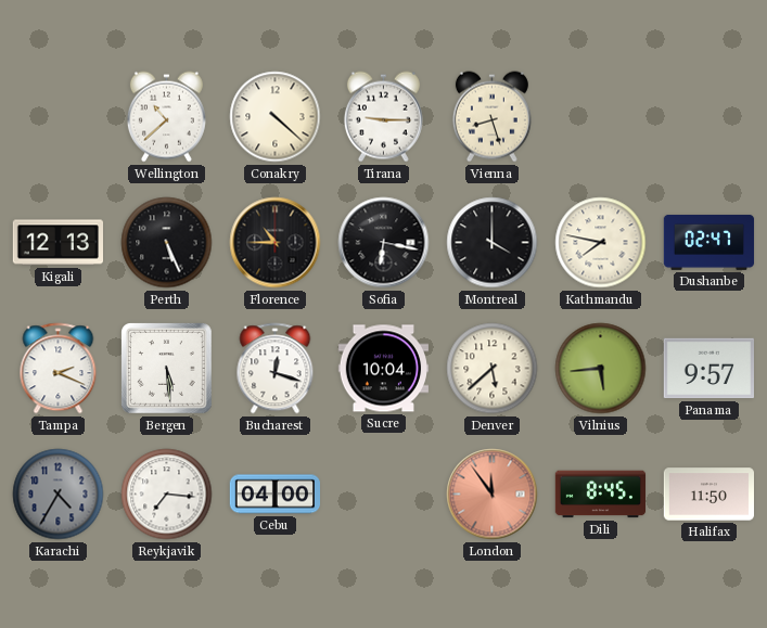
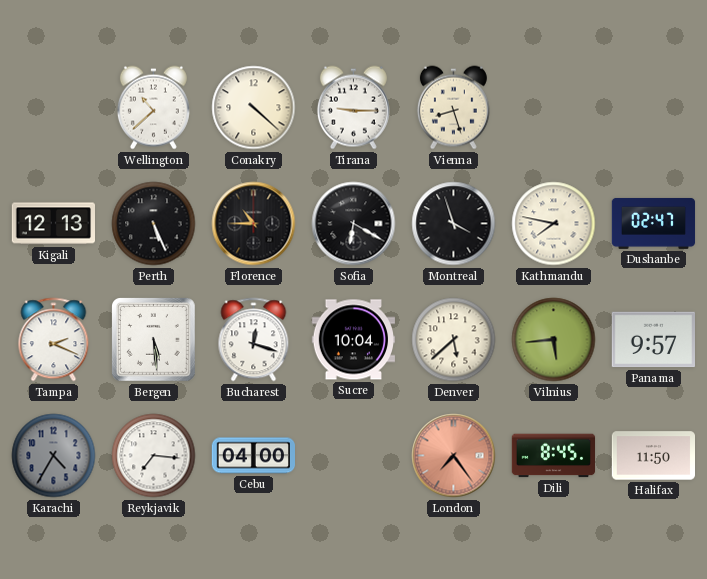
Sofia: 6:17 -> 6:20 (354, 224)
Montreal: 4:00 -> 3:57 (454, 224)
London: 11:54 -> 7:24 (454, 456)
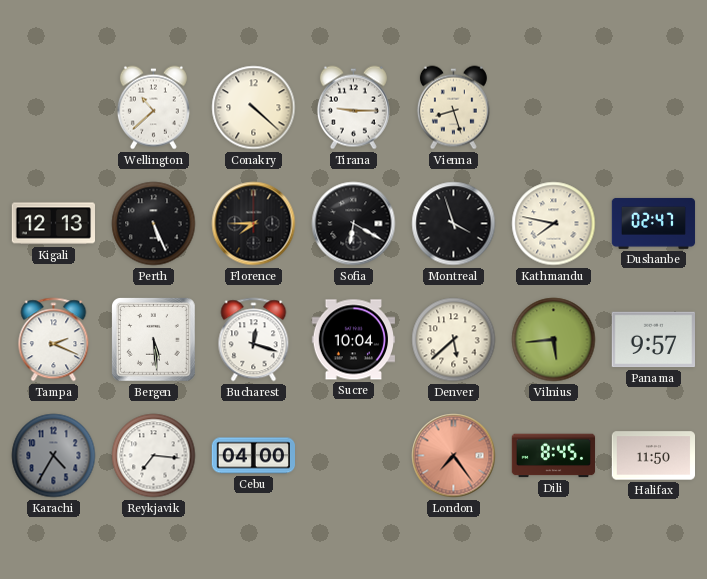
Florence: 10:45 -> 7:45 (254, 224)
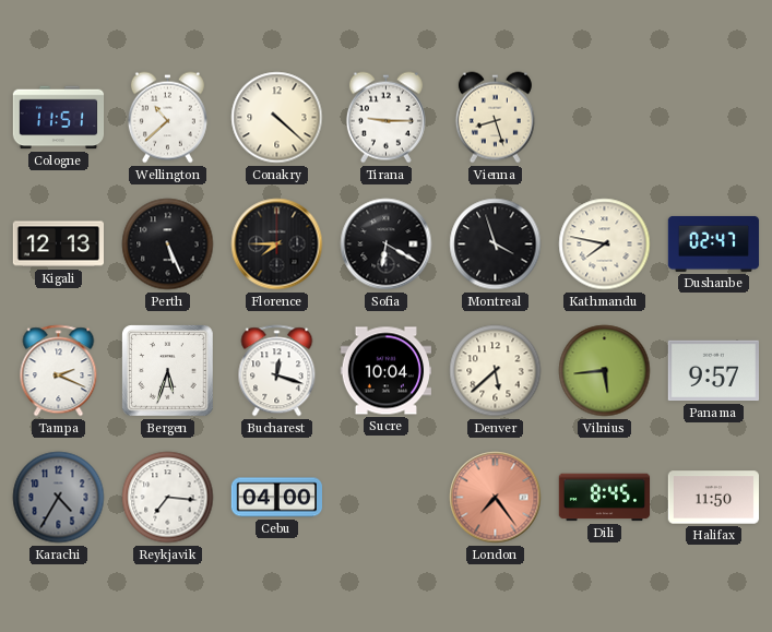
Cologne: none -> 11:51 (59, 118)
Bergen: 5:29 -> 5:33 (168, 371)
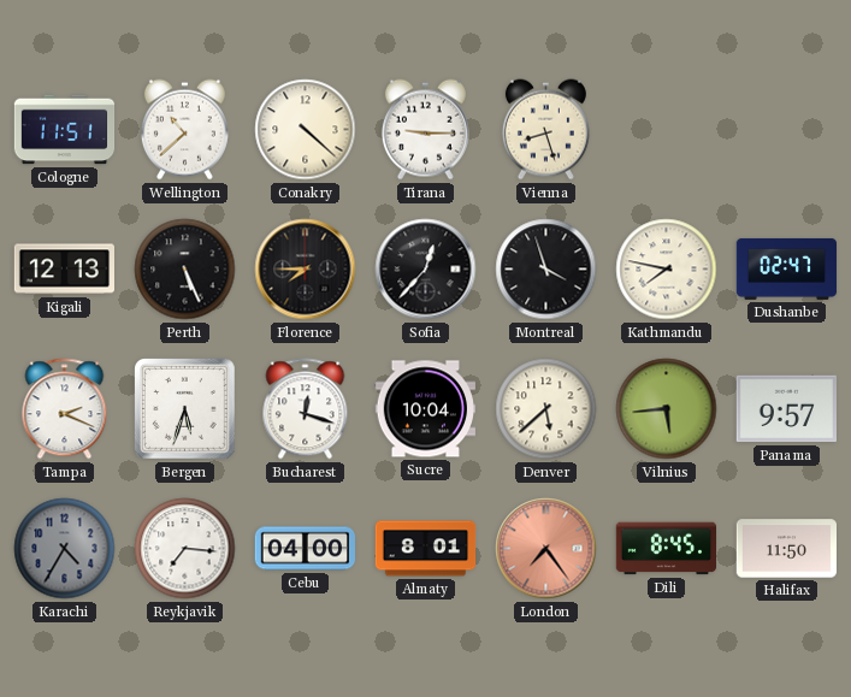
Sofia: 6:20 -> 12:37 (426, 270)
Almaty: none -> 8:01 (426, 549)
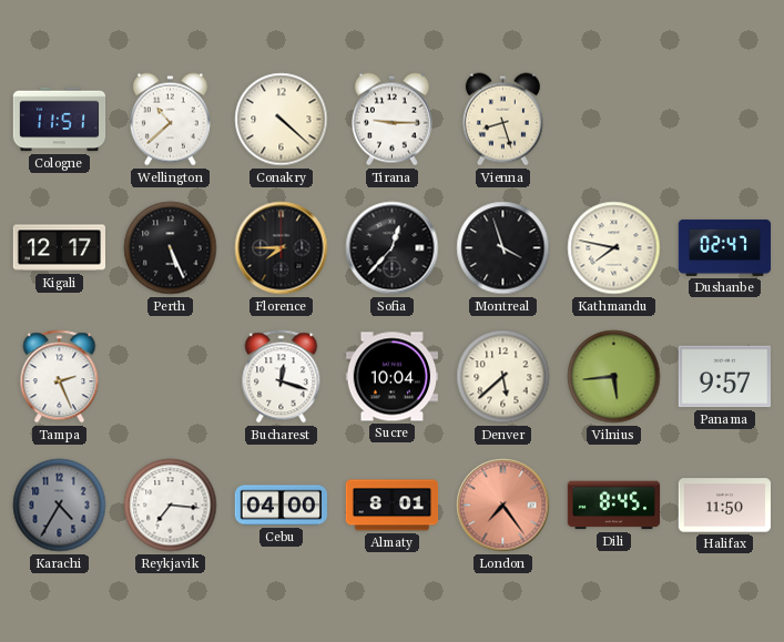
Kigali: 12:13 -> 12:17 (60, 248)
Tampa: 2:19 -> 2:26 (60, 377)
Bergen: 5:33 -> none (185, 409)
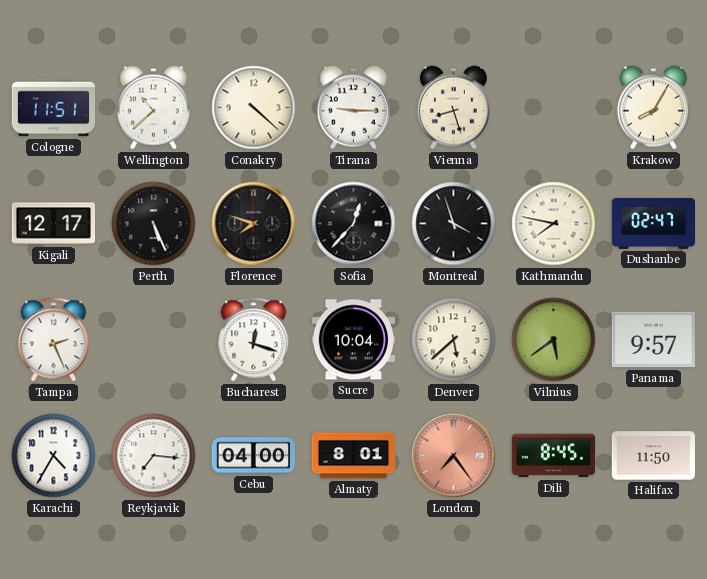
Krakow: none -> 8:05 (653, 108)
Florence: 7:45 -> 7:48 (254, 224)
Vilnius: 5:44 -> 5:39 (554, 340)
Karachi dial: grey -> white (54, 456)
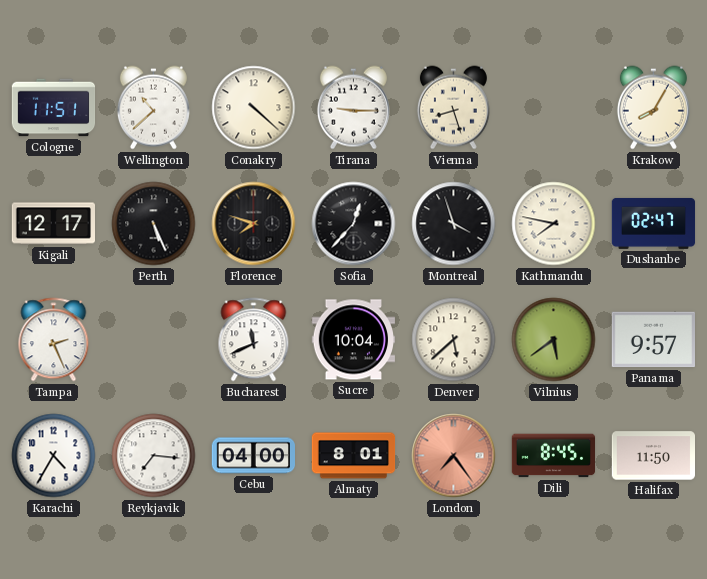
Bucharest: 12:18 -> 11:41 (254, 340)
